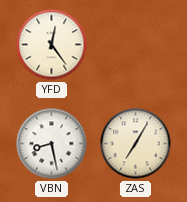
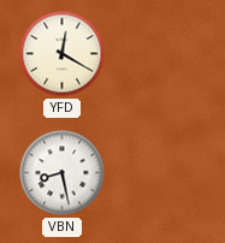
YFD: 12:24 -> 12:20 (63, 54)
ZAS: 7:05 -> none (136, 144)
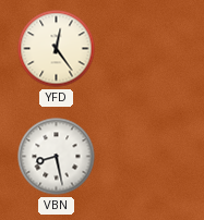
YFD: 12:20 -> 12:24 (57, 49)
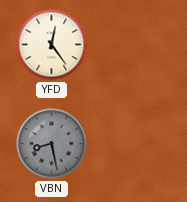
VBN dial: white -> grey (52, 144)
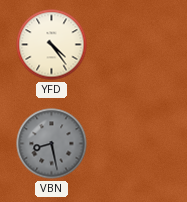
YFD: 12:24 -> 4:24 (52, 45)
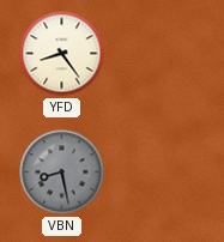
YFD: 4:24 -> 8:24 (62, 54)
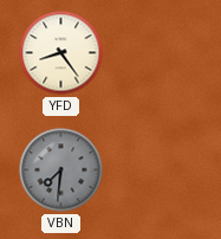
VBN: 8:28 -> 7:31 (61, 170)
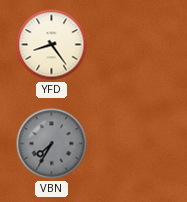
VBN: 7:31 -> 7:35 (52, 144)
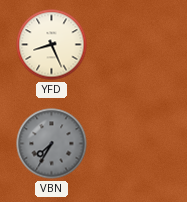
YFD: 8:24 -> 8:26 (52, 45)
